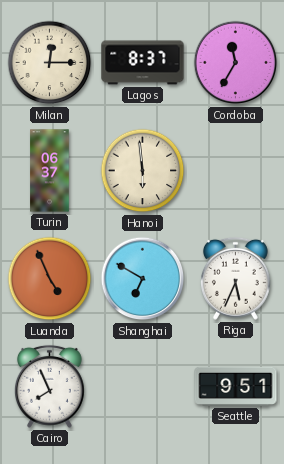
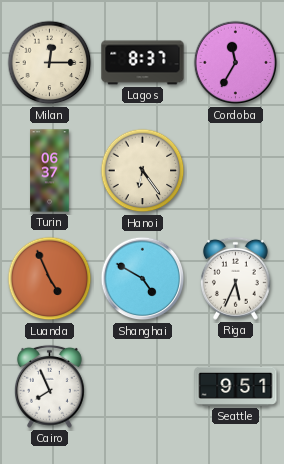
Hanoi: 5:59 -> 6:24 (143, 171)
Shanghai: 6:50 -> 4:50 (143, 279)
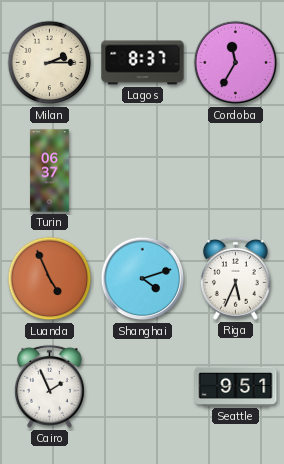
Milan: 12:15 -> 2:15 (50, 63)
Hanoi: 6:24 -> none (143, 171)
Shanghai: 4:50 -> 4:12 (143, 279)
Cairo: 7:56 -> 1:56 (49, 386)
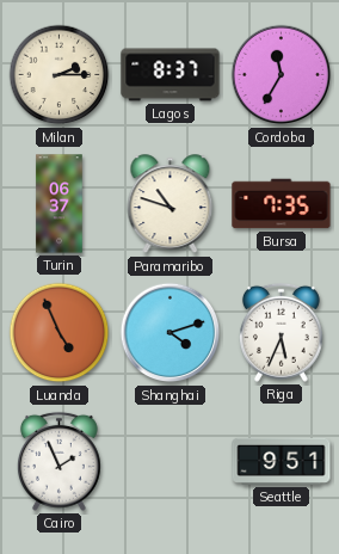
Paramaribo: none -> 10:48 (171, 204)
Bursa: none -> 7:35 (282, 204)
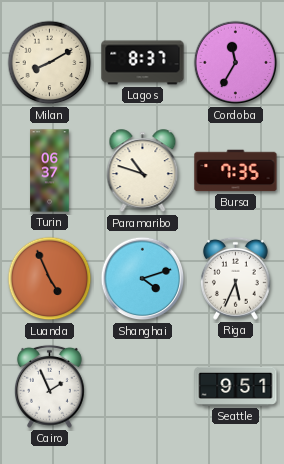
Milan: 2:15 -> 8:10 (50, 63)
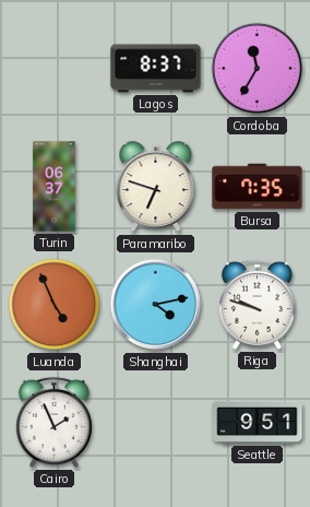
Milan: 8:10 -> none (50, 63)
Paramaribo: 10:48 -> 6:48 (156, 187)
Shanghai: 4:12 -> 4:13 (156, 305)
Riga: 5:34 -> 9:48 (257, 304)
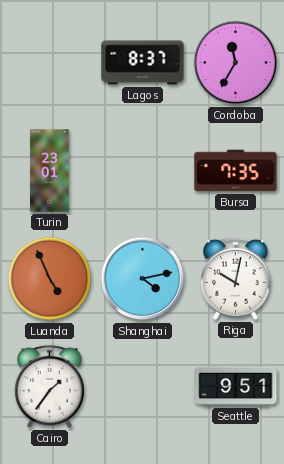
Turin: 06:37 -> 23:01 (50, 171)
Paramaribo: 6:48 -> none (156, 187)
Riga: 9:48 -> 10:02 (235, 278)
Cairo: 1:56 -> 1:36 (49, 386)
